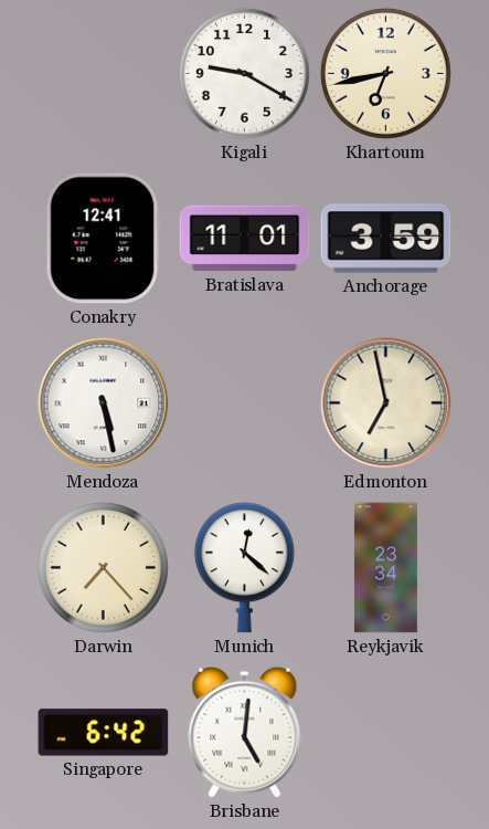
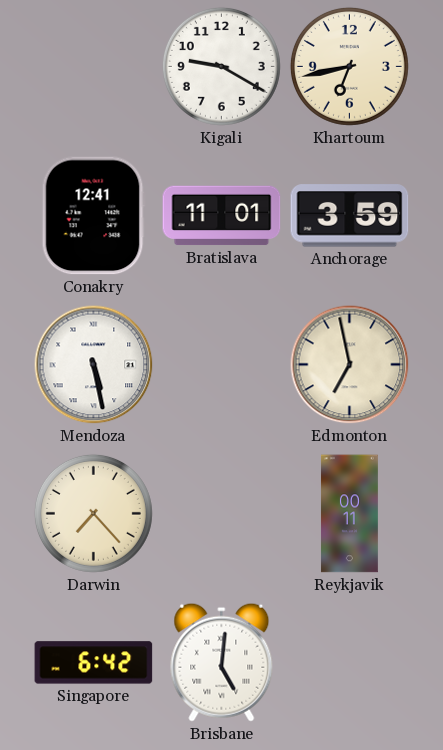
Munich: 12:22 -> none (244, 568)
Reykjavik: 23:34 -> 00:11 (349, 514)
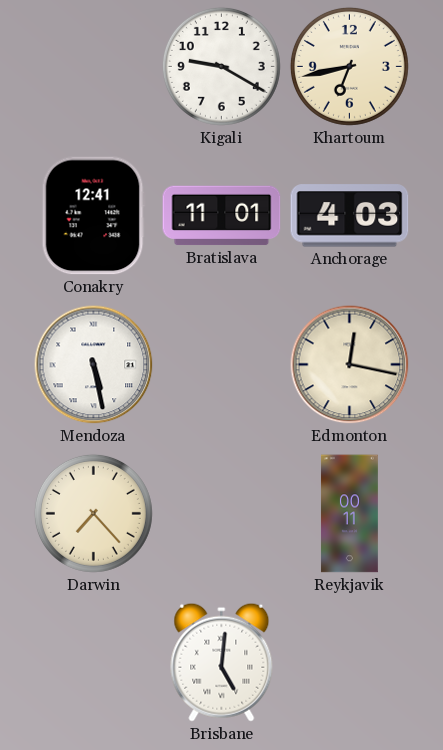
Anchorage: 3:59 -> 4:03 (350, 216)
Edmonton: 6:58 -> 12:17 (350, 365)
Singapore: 6:42 -> none (94, 663)
